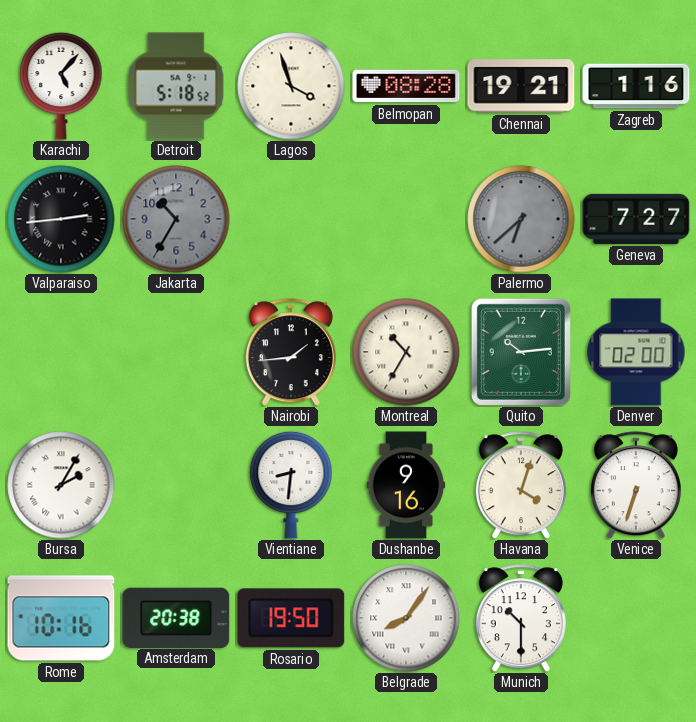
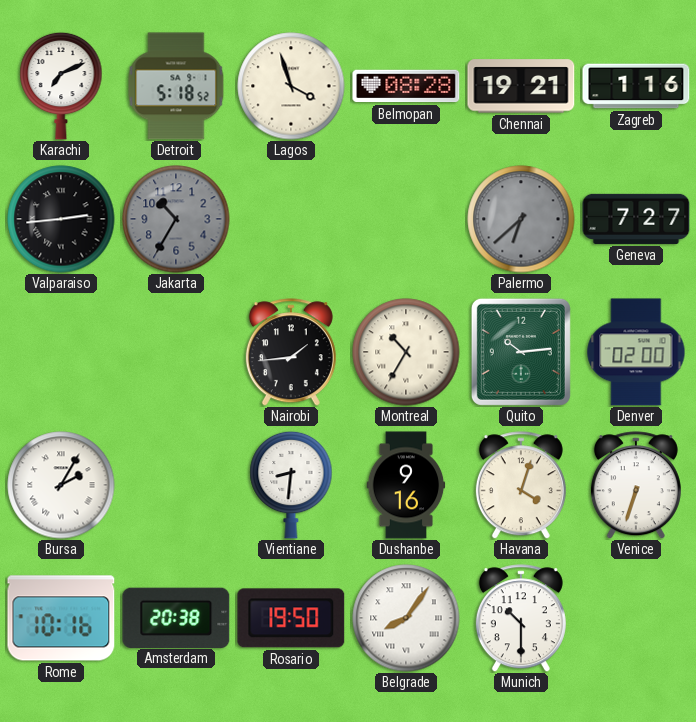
Karachi: 5:07 -> 7:11 (61, 86)
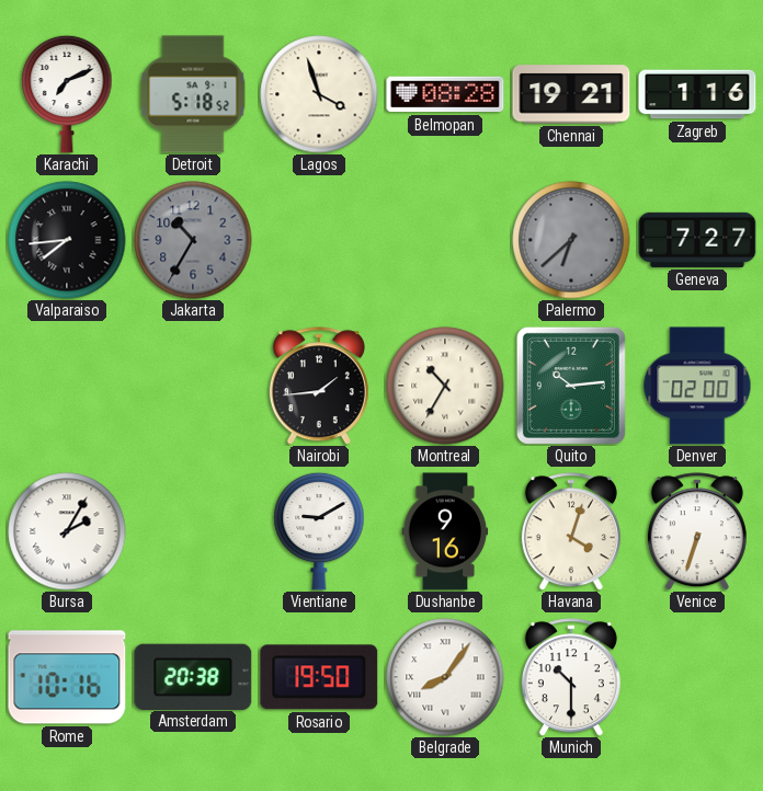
Valparaiso: 2:44 -> 7:44 (67, 240)
Vientiane: 8:31 -> 9:10 (319, 531)
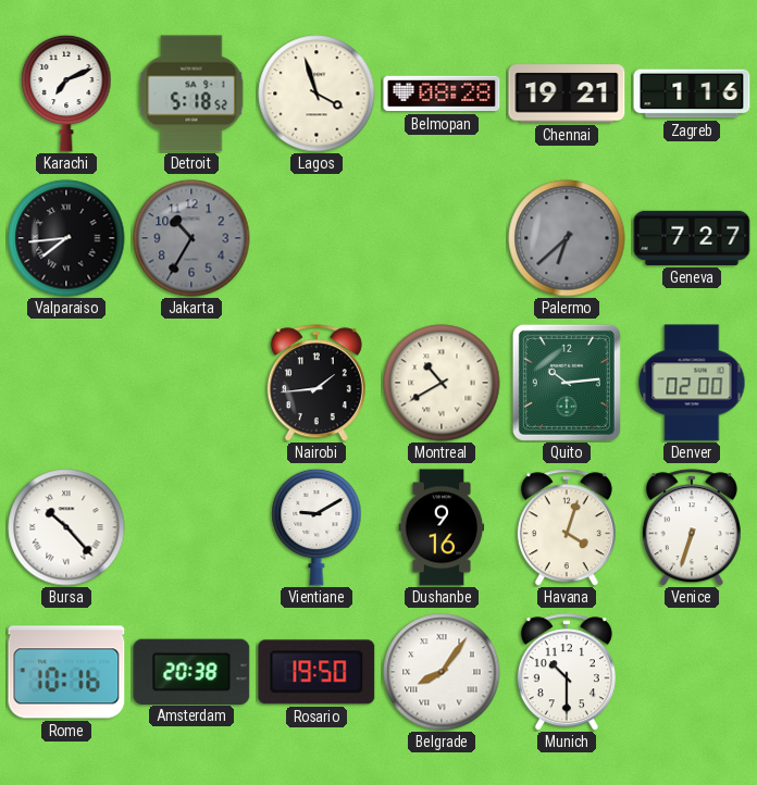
Montreal: 10:35 -> 10:40 (442, 383)
Bursa: 2:05 -> 10:23 (66, 527)
